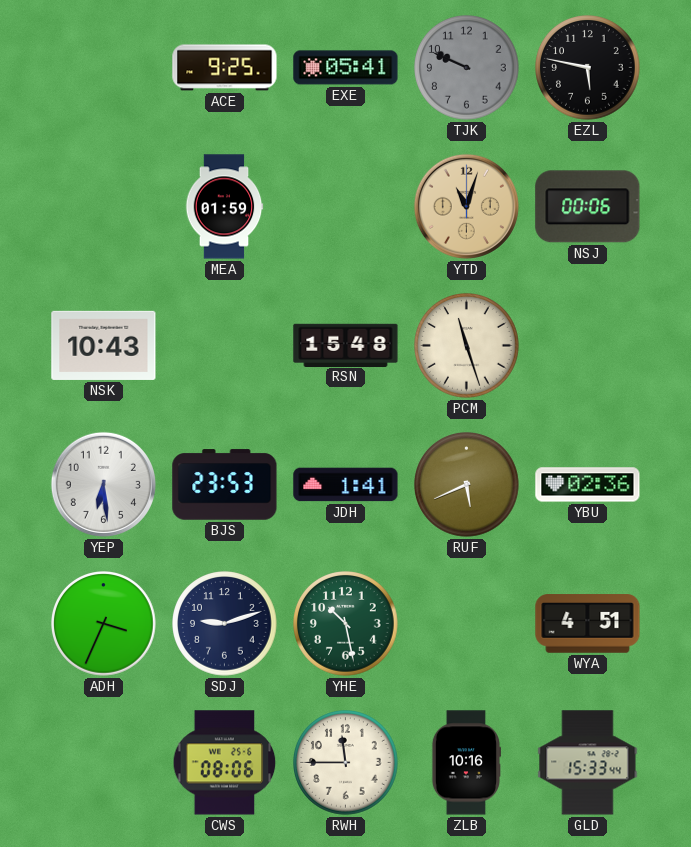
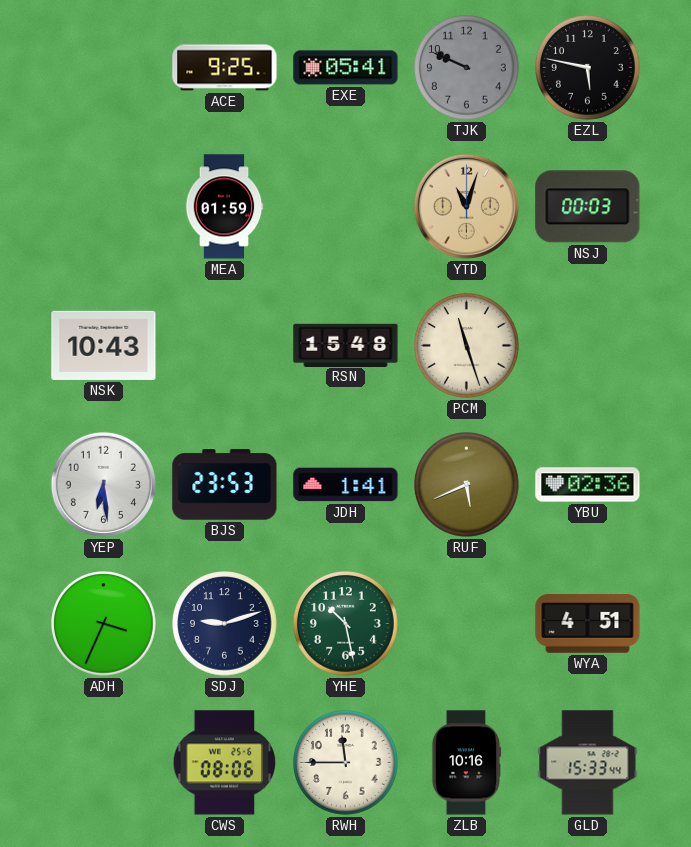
NSJ: 00:06 -> 00:03 (588, 207)
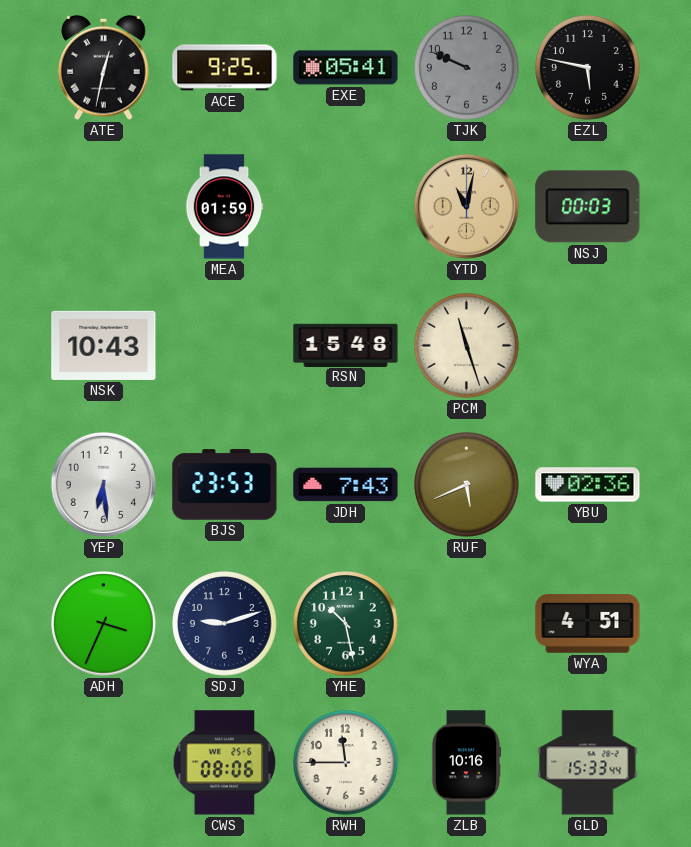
ATE: none -> 12:32 (104, 67)
YTD: 11:03 -> 11:02 (466, 206)
JDH: 1:41 -> 7:43 (346, 485)
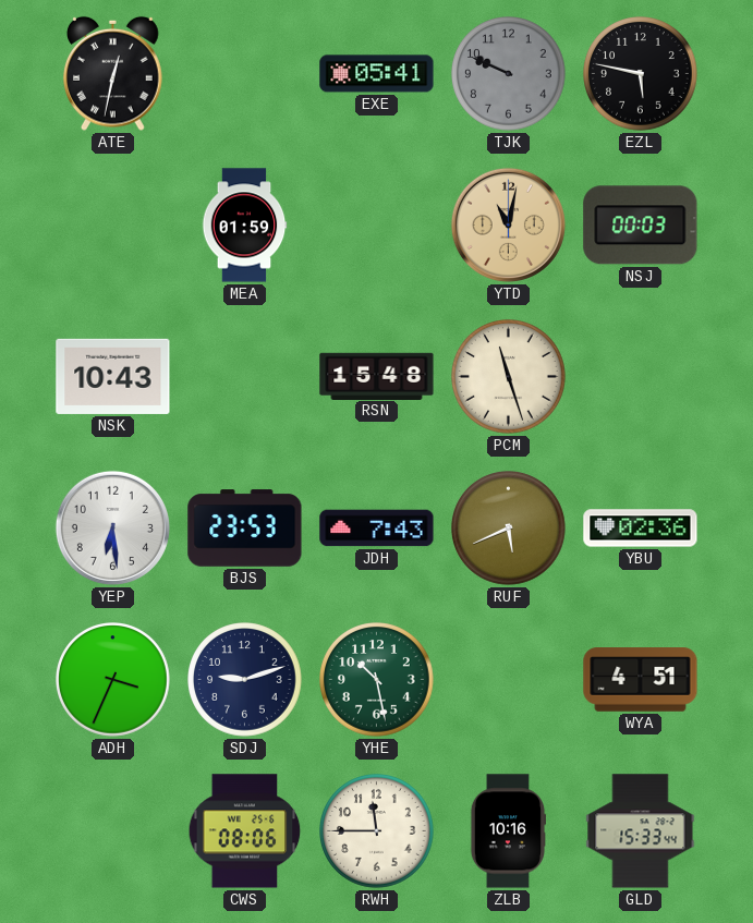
ACE: 9:25 -> none (225, 68)
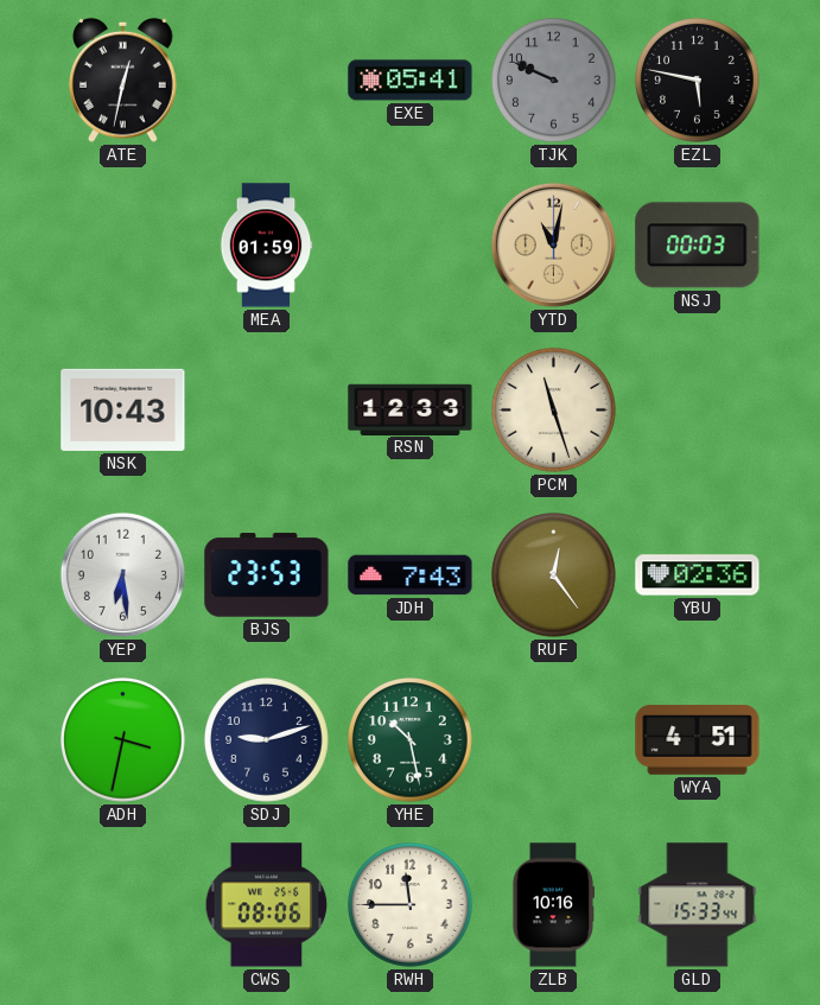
RSN: 15:48 -> 12:33 (411, 409)
RUF: 5:41 -> 12:24 (554, 575)
ADH: 3:34 -> 3:32 (123, 740)
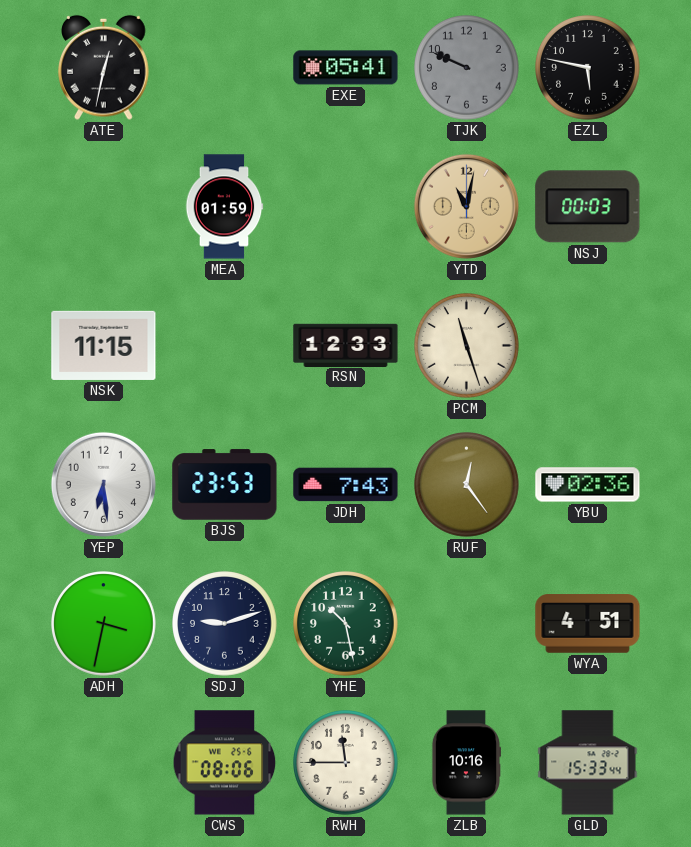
NSK: 10:43 -> 11:15 (104, 345)
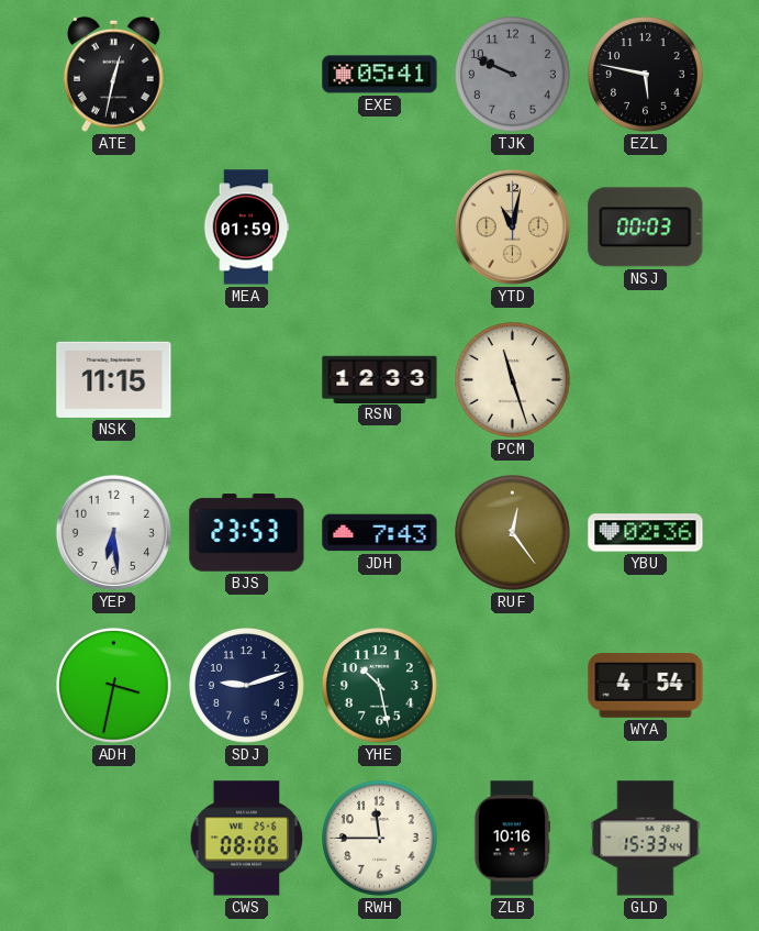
WYA: 4:51 -> 4:54 (646, 686)
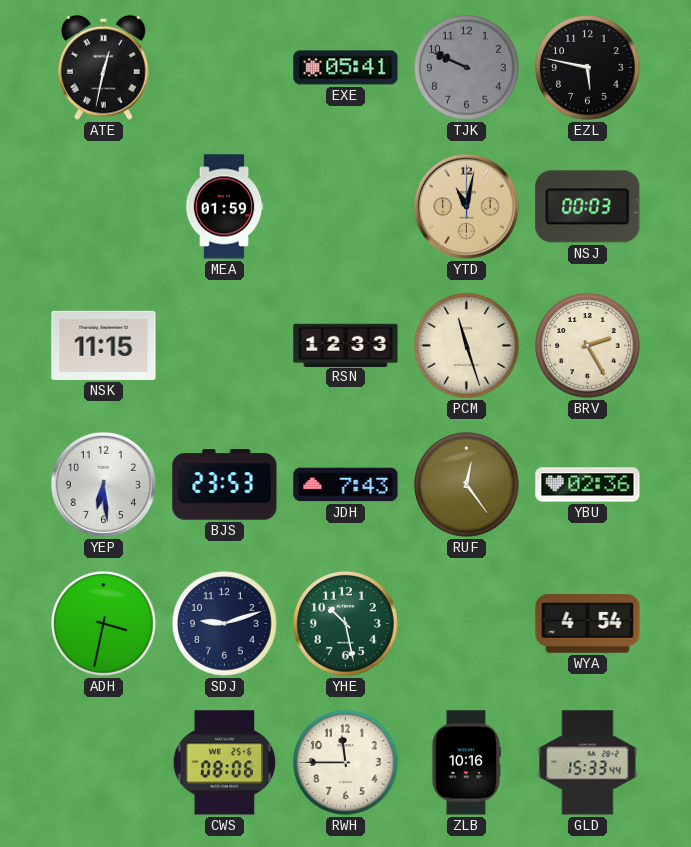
BRV: none -> 2:25 (588, 346)
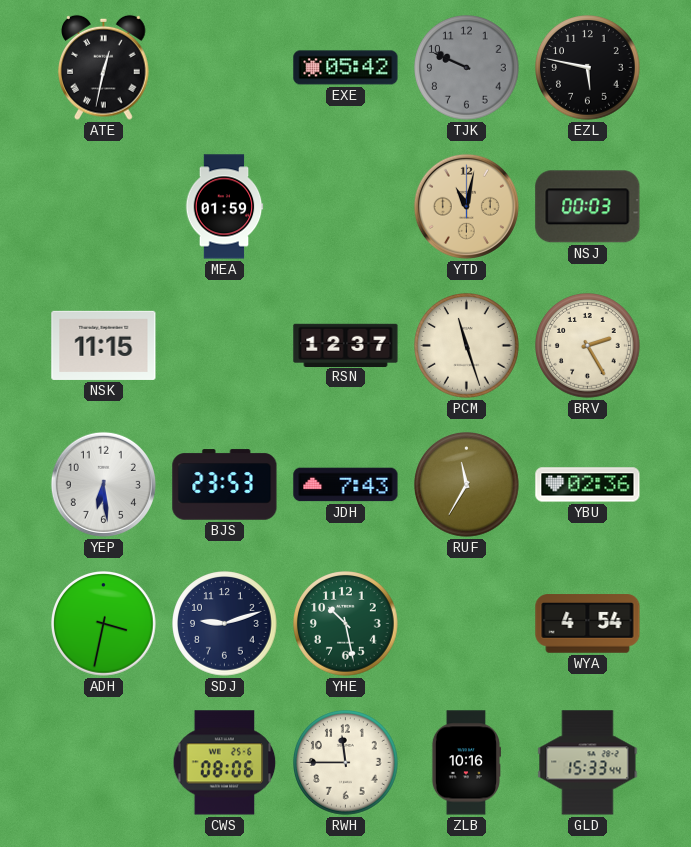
EXE: 05:41 -> 05:42 (346, 68)
RSN: 12:33 -> 12:37 (346, 345)
RUF: 12:24 -> 11:35 (467, 485)
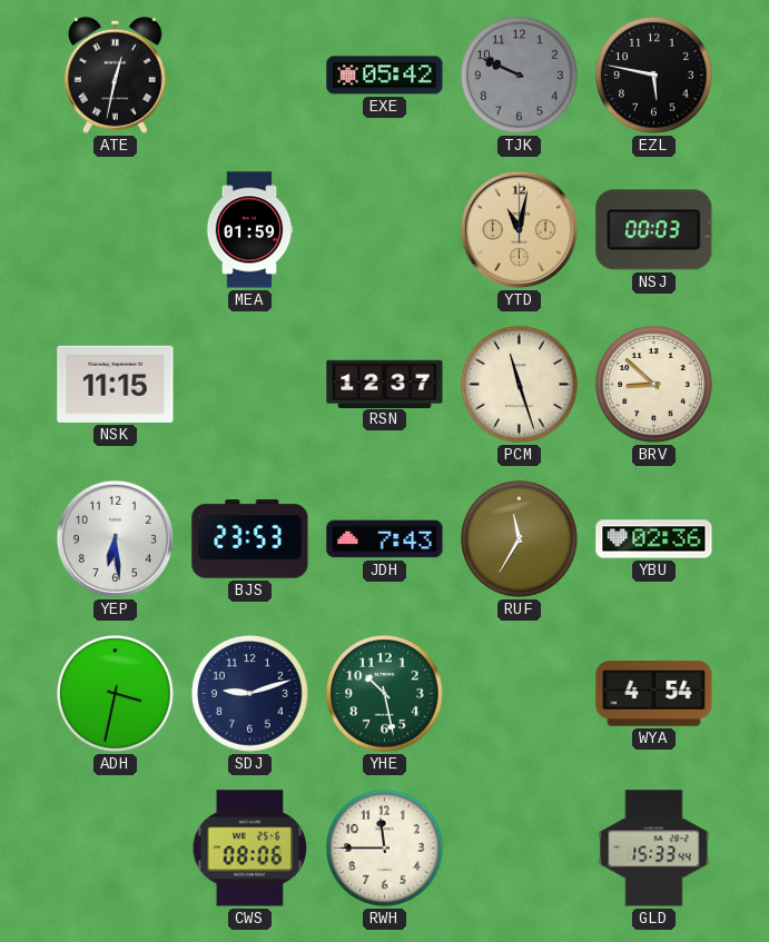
BRV: 2:25 -> 8:52 (654, 385)
ZLB: 10:16 -> none (465, 763)
